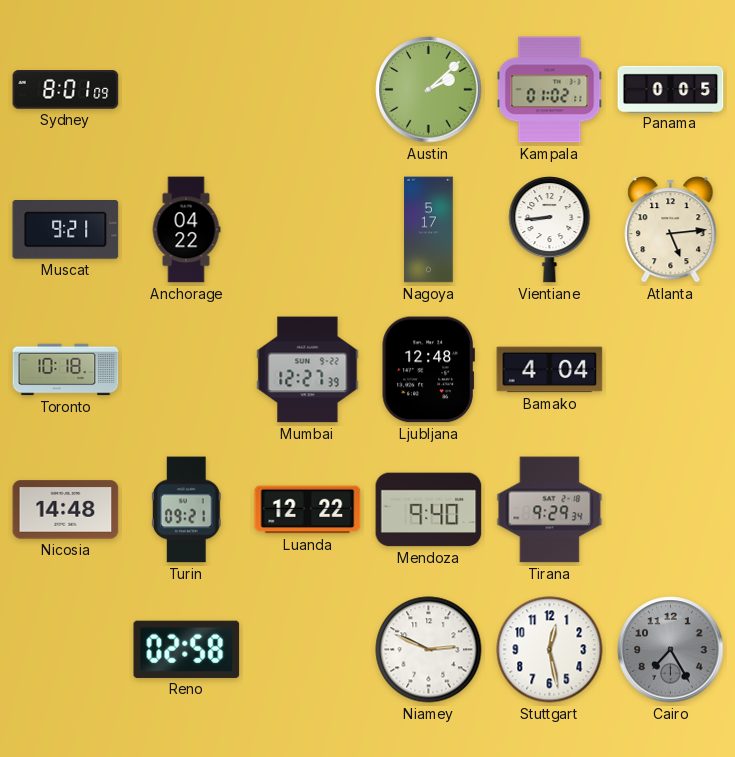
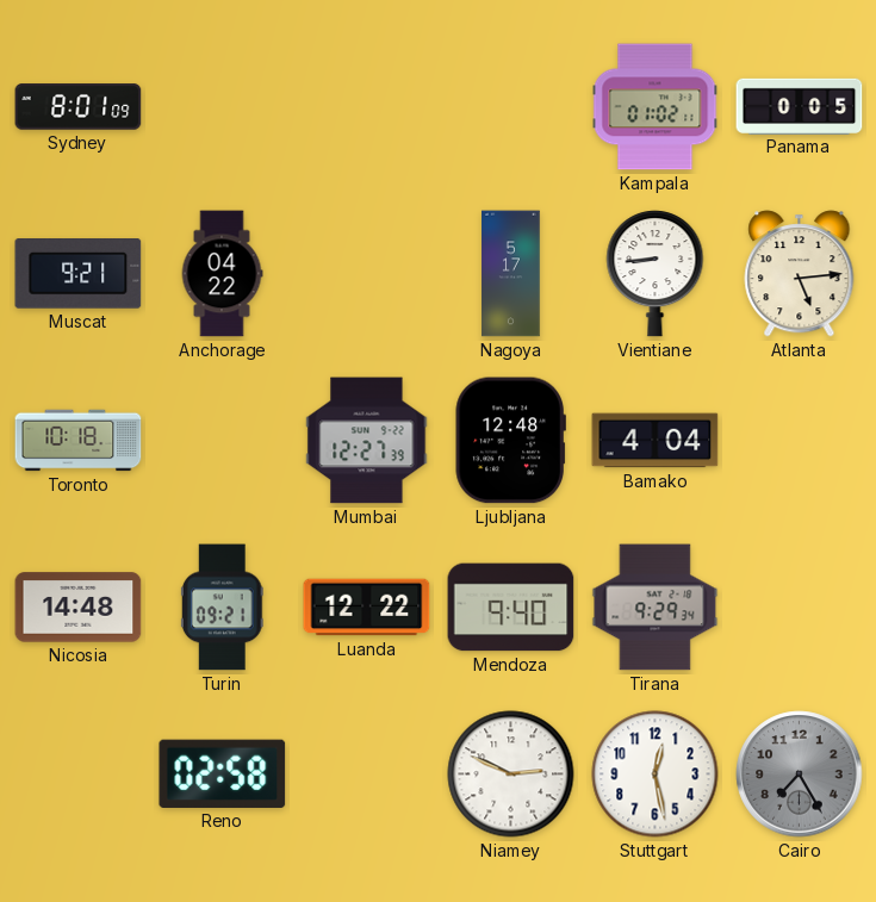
Austin: 2:08 -> none (429, 90)
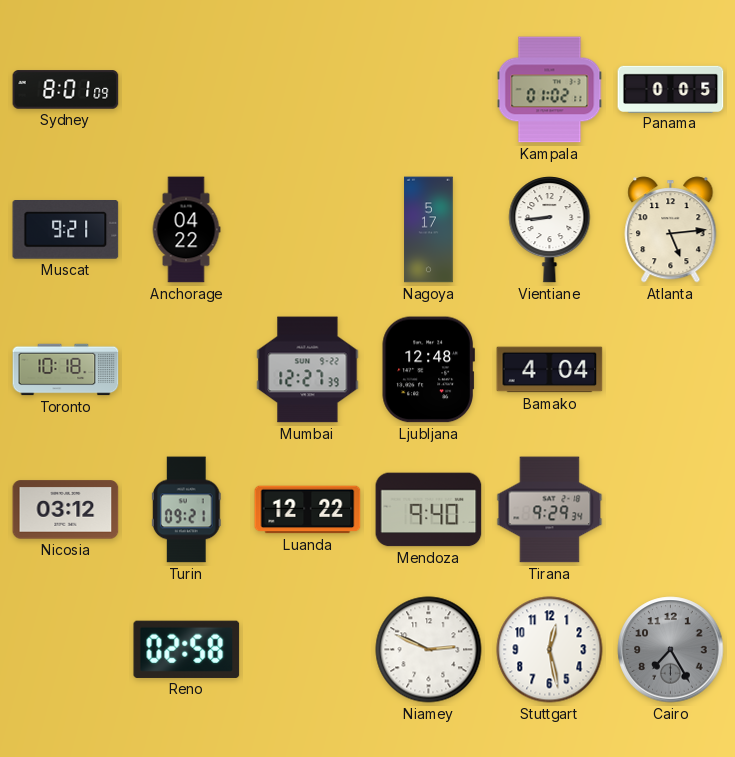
Nicosia: 14:48 -> 03:12 (66, 510)
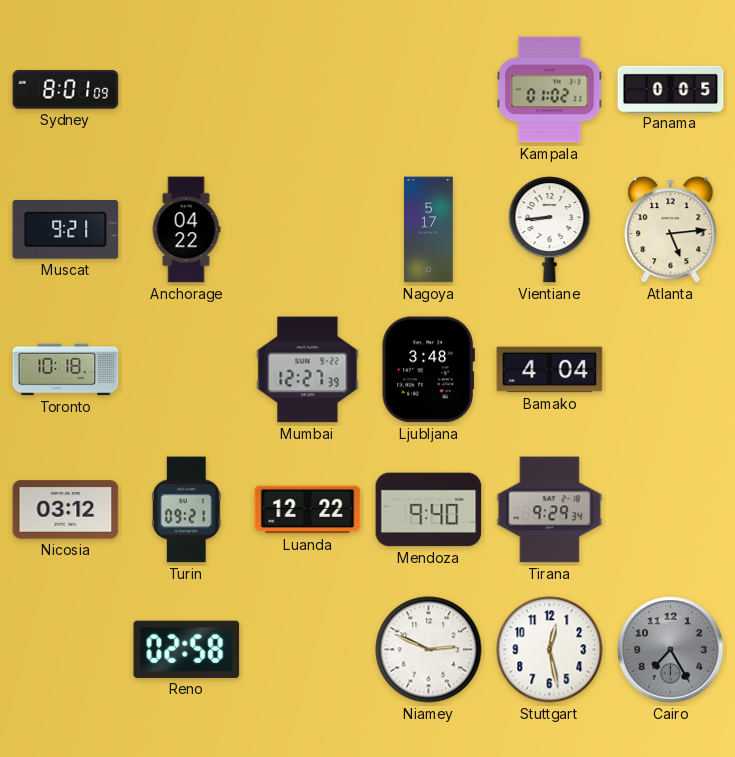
Ljubljana: 12:48 -> 3:48 (428, 370)
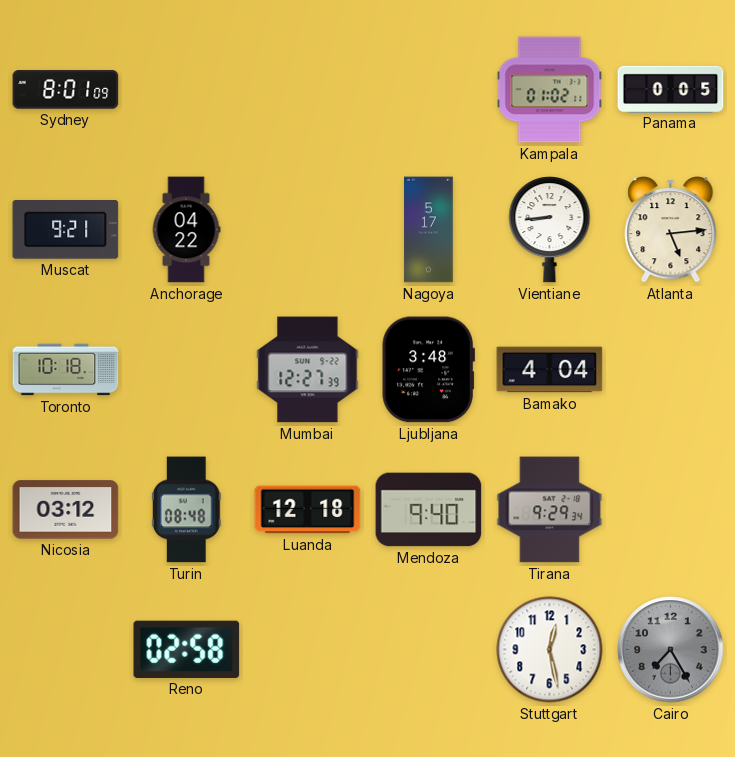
Turin: 09:21 -> 08:48 (186, 510)
Luanda: 12:22 -> 12:18 (308, 510)
Niamey: 2:49 -> none (429, 650)
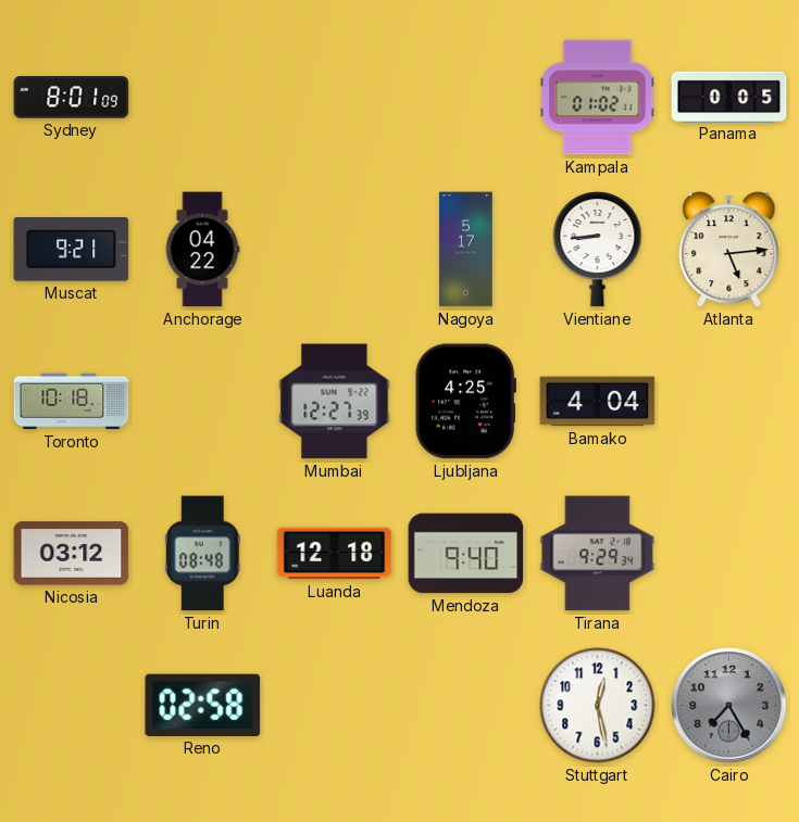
Ljubljana: 3:48 -> 4:25 (465, 402)
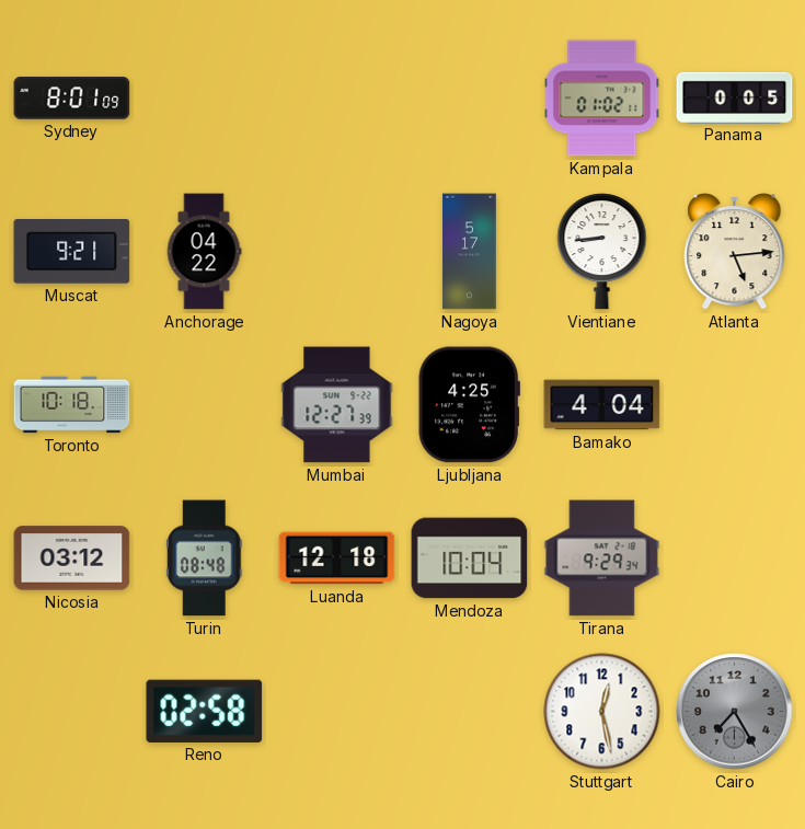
Mendoza: 9:40 -> 10:04 (470, 559)
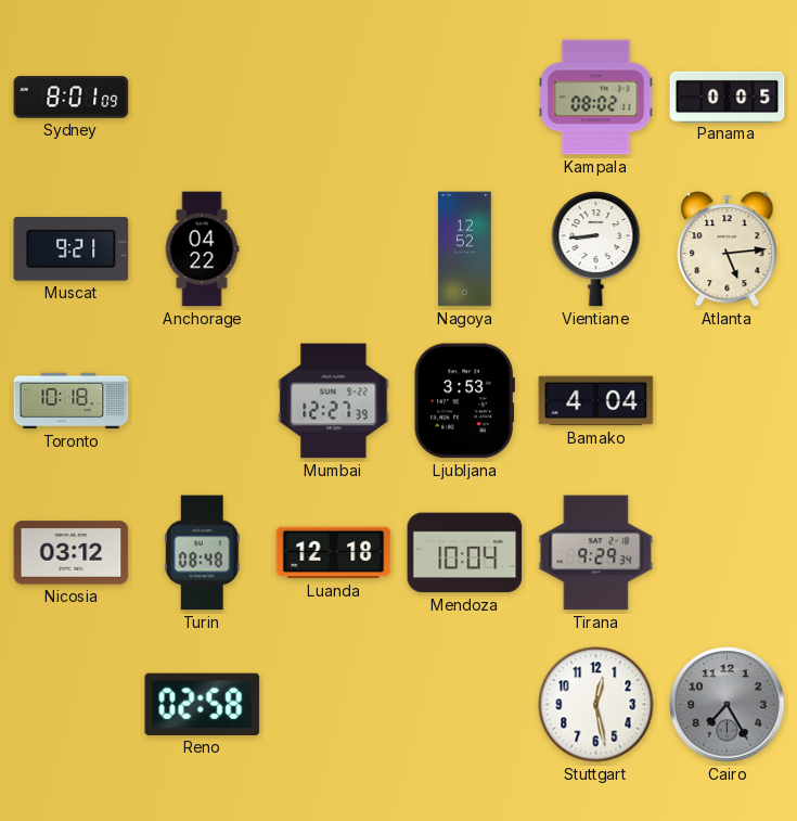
Kampala: 01:02 -> 08:02 (596, 98)
Nagoya: 5:17 -> 12:52 (465, 249)
Ljubljana: 4:25 -> 3:53 (464, 401)
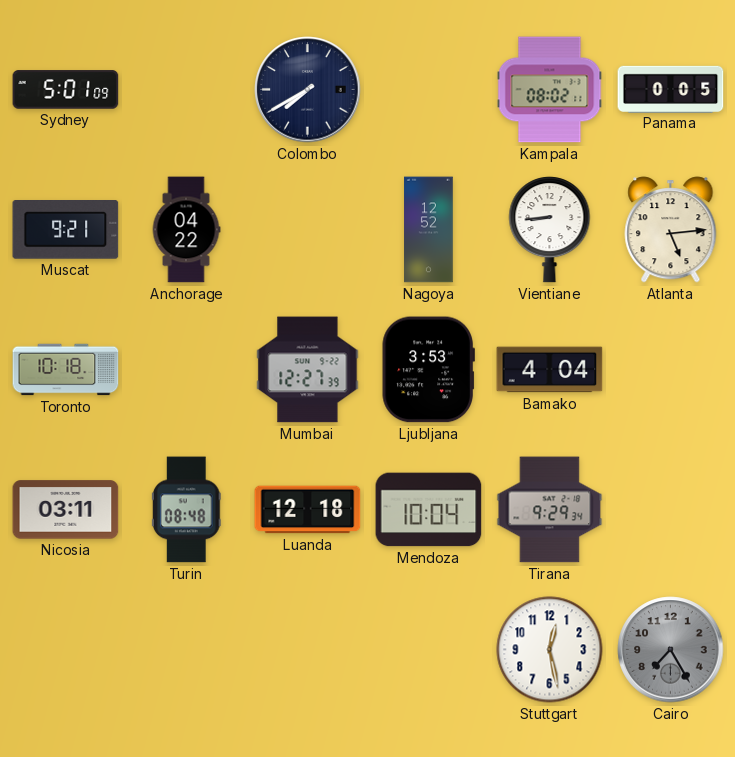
Sydney: 8:01 -> 5:01 (66, 90)
Colombo: none -> 7:40 (308, 90)
Nicosia: 03:12 -> 03:11 (66, 510)
Reno: 02:58 -> none (203, 704)
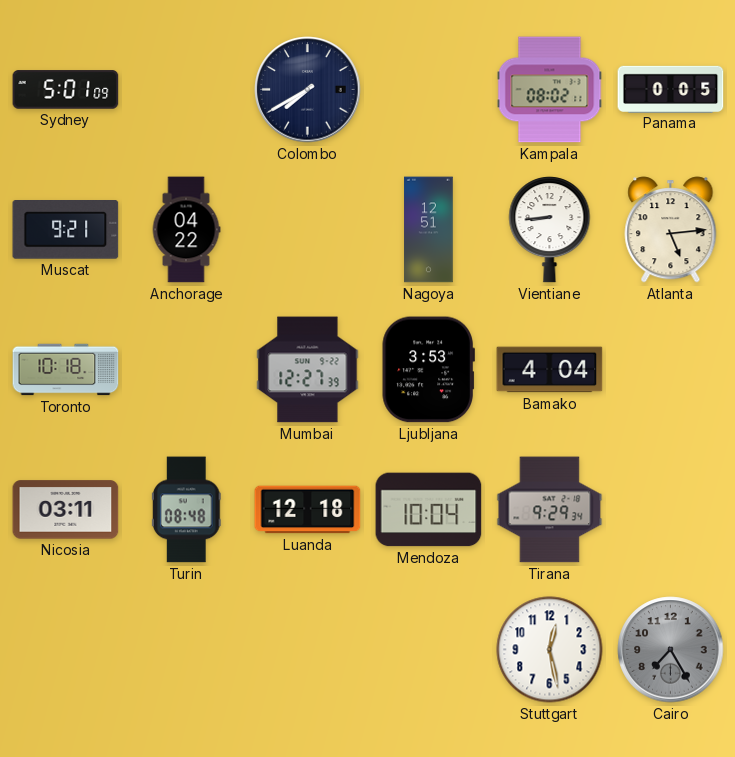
Nagoya: 12:52 -> 12:51 (429, 230)
